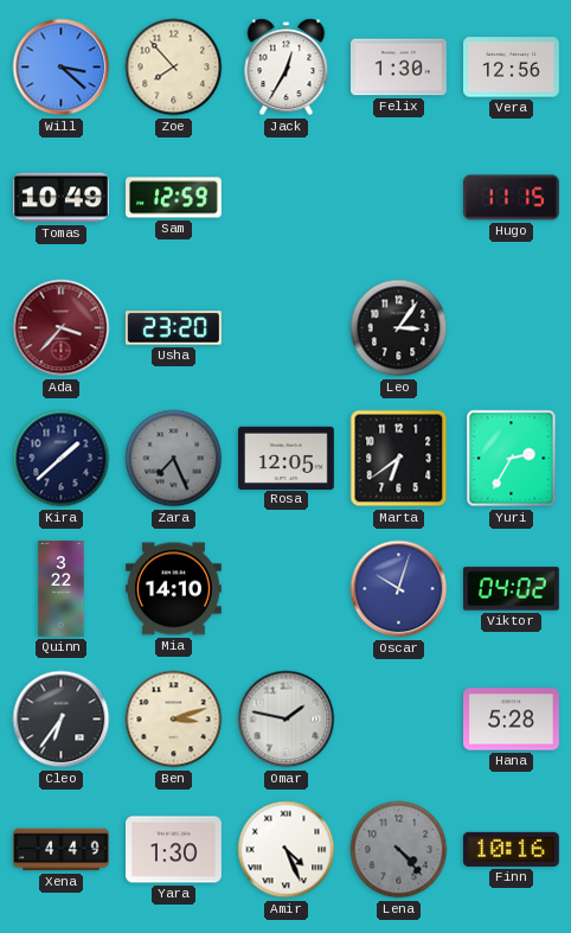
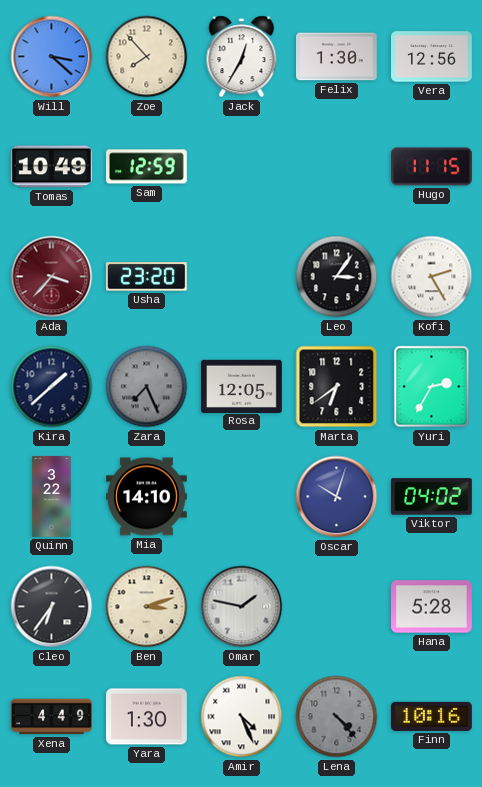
Kofi: none -> 2:25 (432, 277)
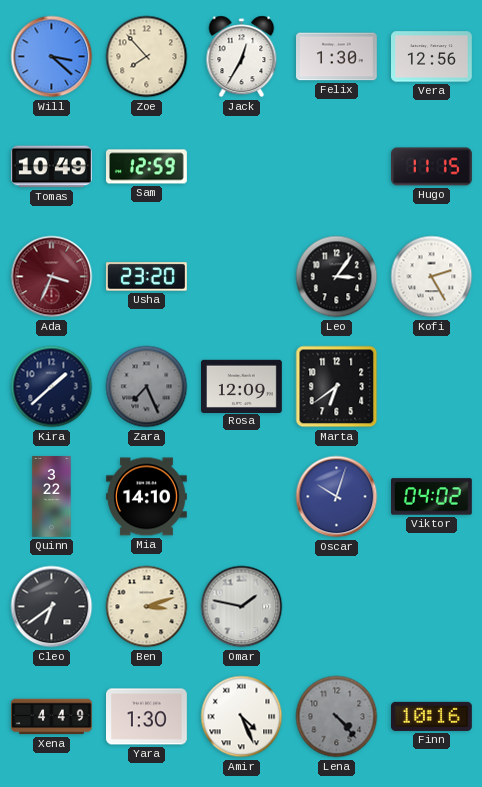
Ada: 3:37 -> 3:34 (52, 277)
Rosa: 12:05 -> 12:09 (242, 386)
Yuri: 2:35 -> none (432, 387)
Cleo: 6:36 -> 6:39 (52, 607)
Hana: 5:28 -> none (432, 607)
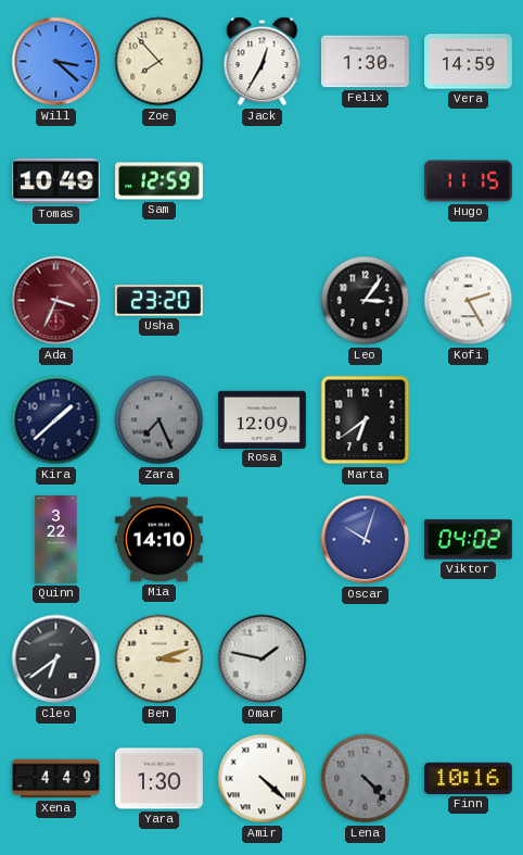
Vera: 12:56 -> 14:59 (469, 62)
Amir: 4:26 -> 4:22 (263, 779)
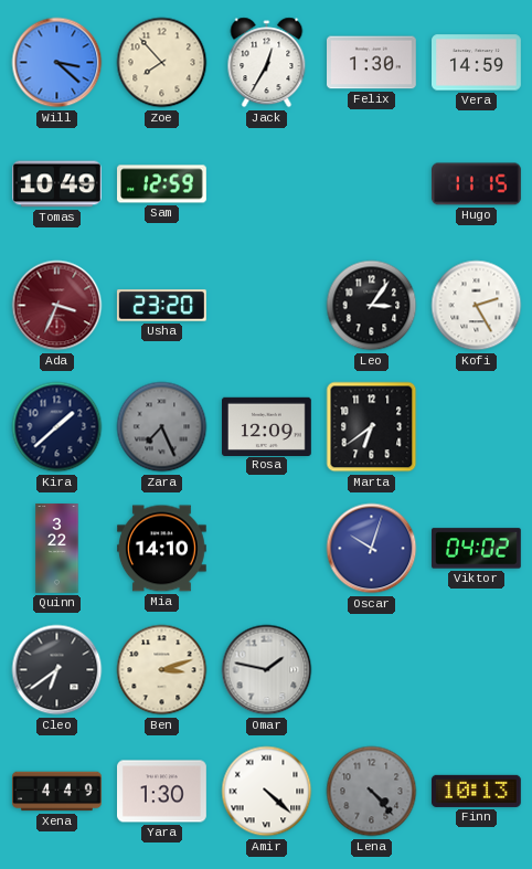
Finn: 10:16 -> 10:13 (476, 791)
